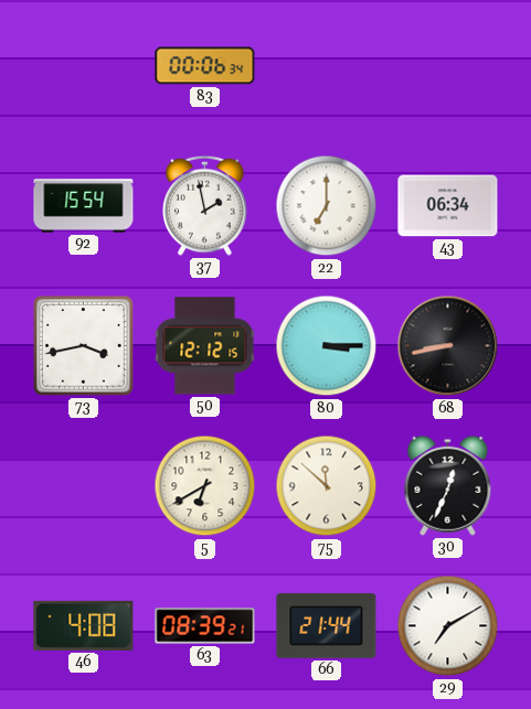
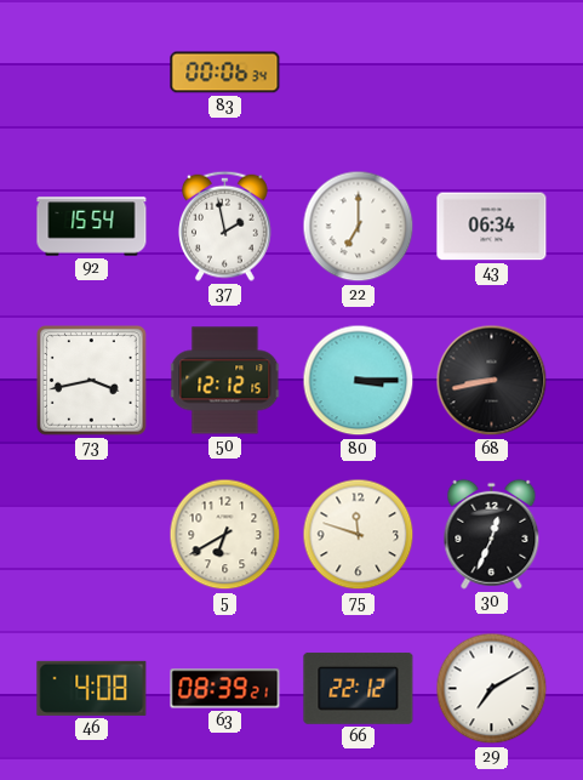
75: 11:52 -> 11:48 (359, 535)
66: 21:44 -> 22:12 (359, 688)
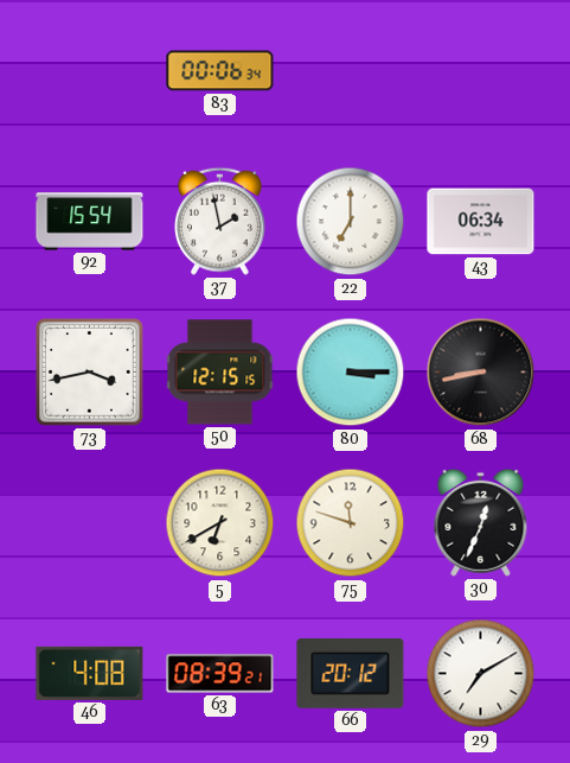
50: 12:12 -> 12:15 (220, 373)
66: 22:12 -> 20:12 (351, 673)
